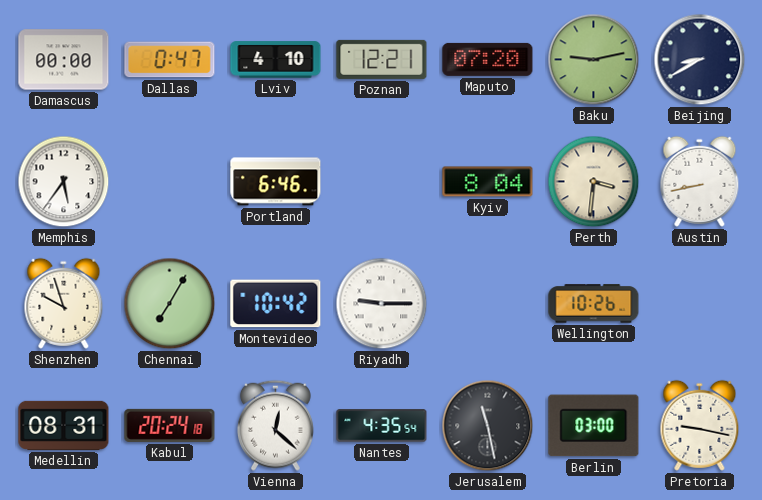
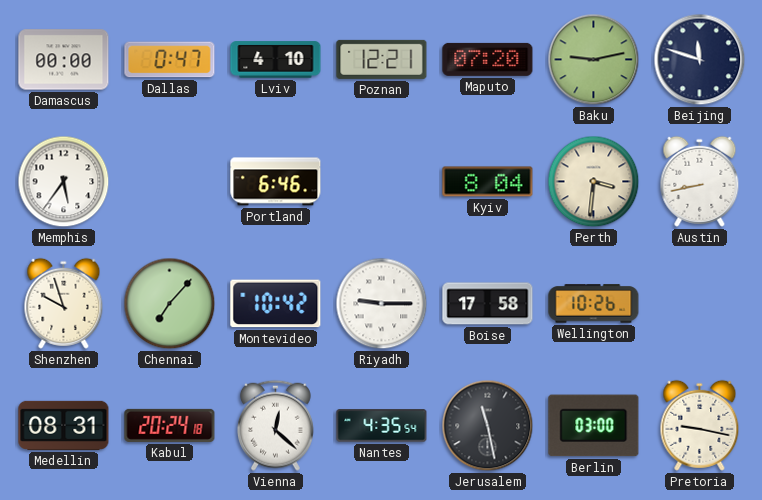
Beijing: 8:40 -> 11:48 (700, 60)
Chennai: 7:05 -> 7:07 (170, 304)
Boise: none -> 17:58 (488, 304)
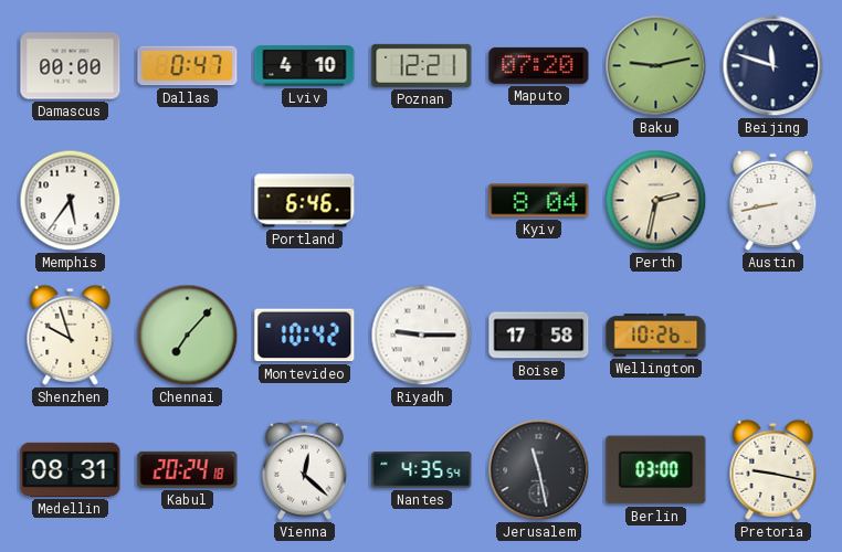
Perth: 3:31 -> 2:32 (656, 201)
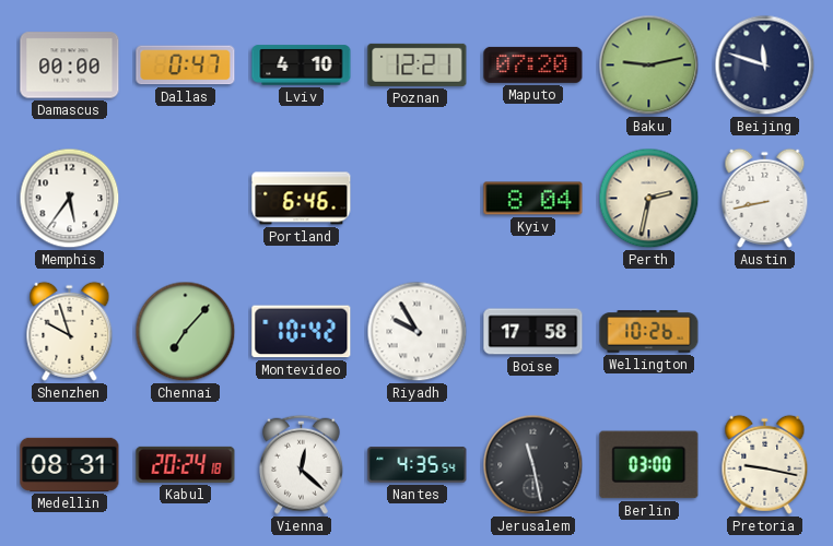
Riyadh: 9:15 -> 9:55 (418, 332)
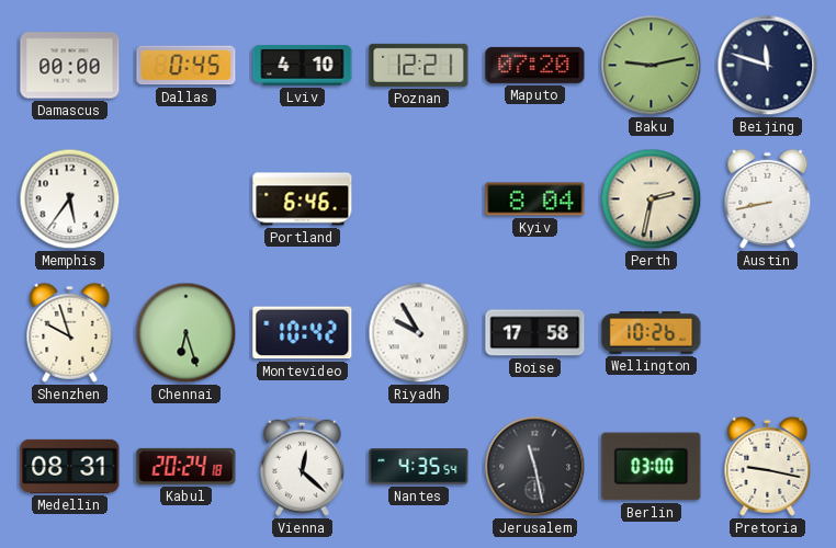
Dallas: 0:47 -> 0:45 (187, 66)
Chennai: 7:07 -> 6:27 (187, 333)
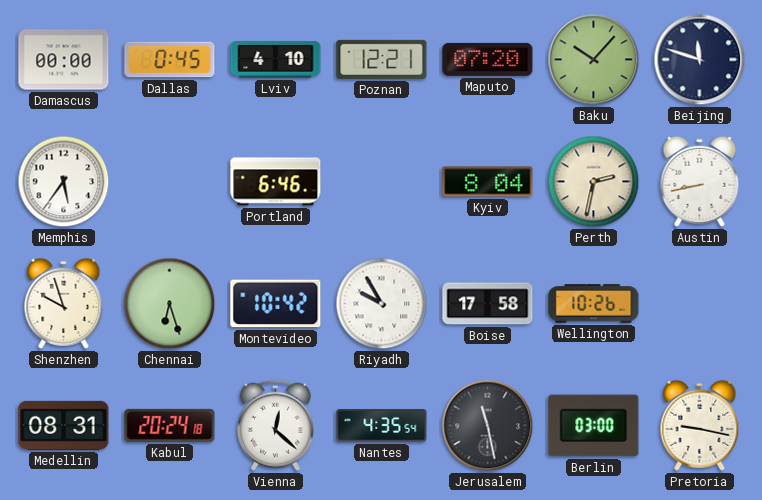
Baku: 9:13 -> 10:07 (594, 60)
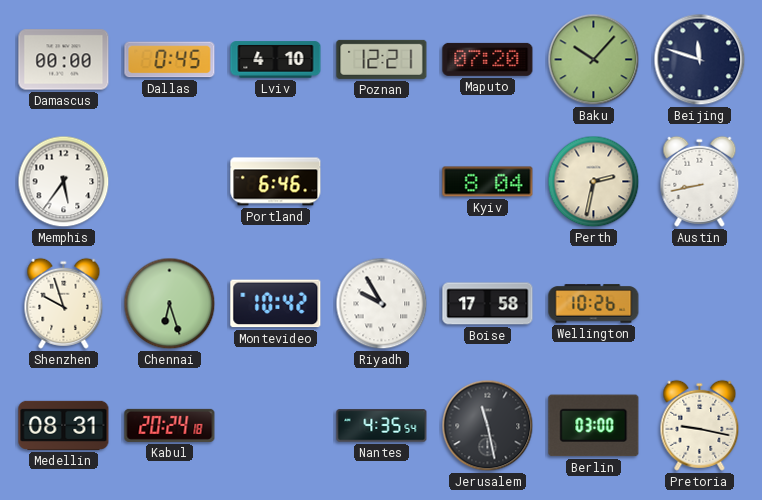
Vienna: 12:22 -> none (275, 425)
